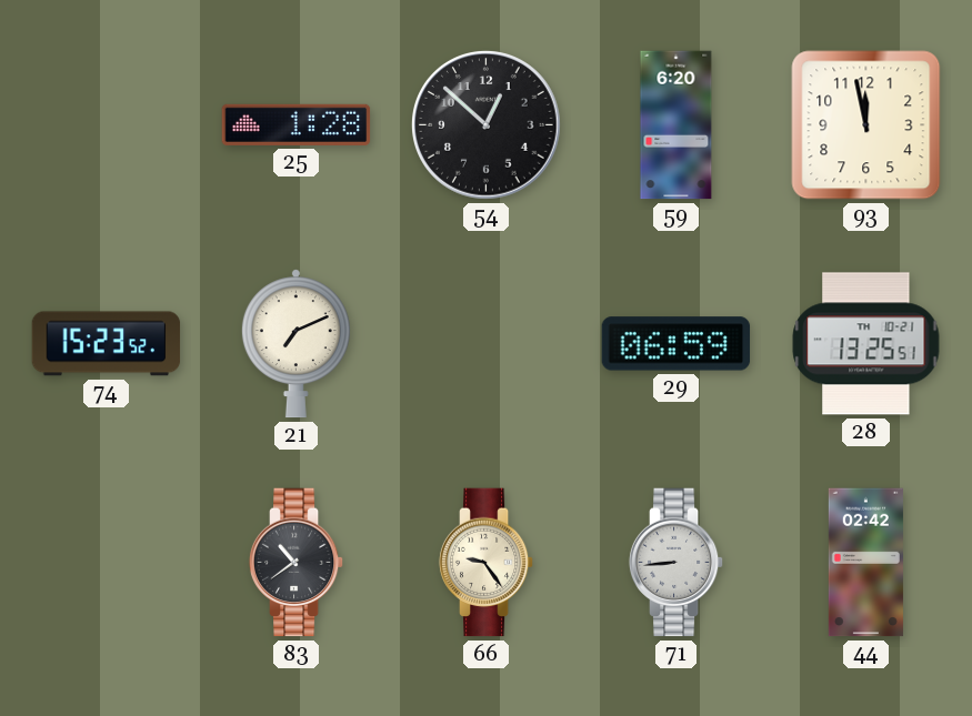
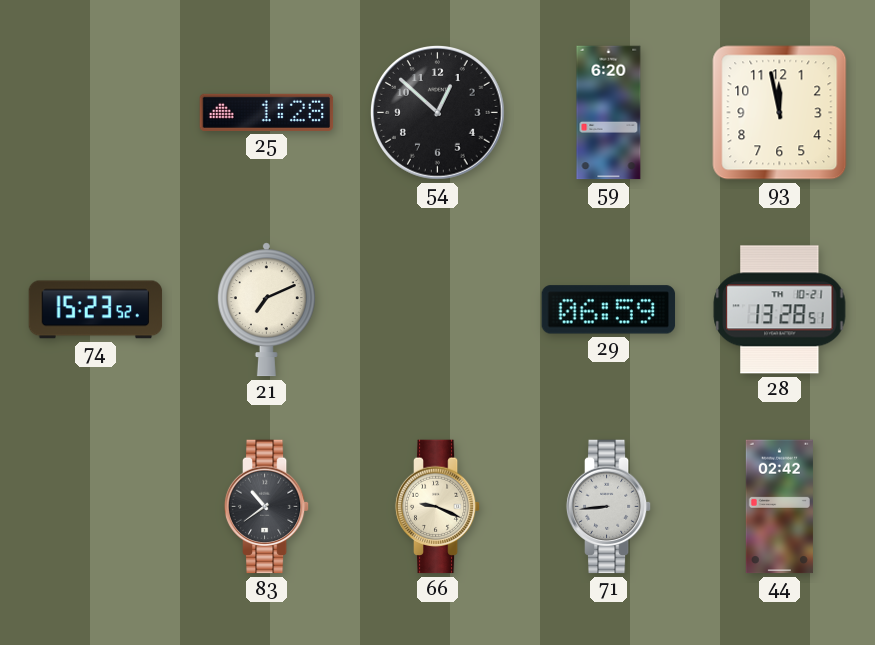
28: 13:25 -> 13:28 (780, 310)
66: 9:24 -> 9:19 (438, 507)
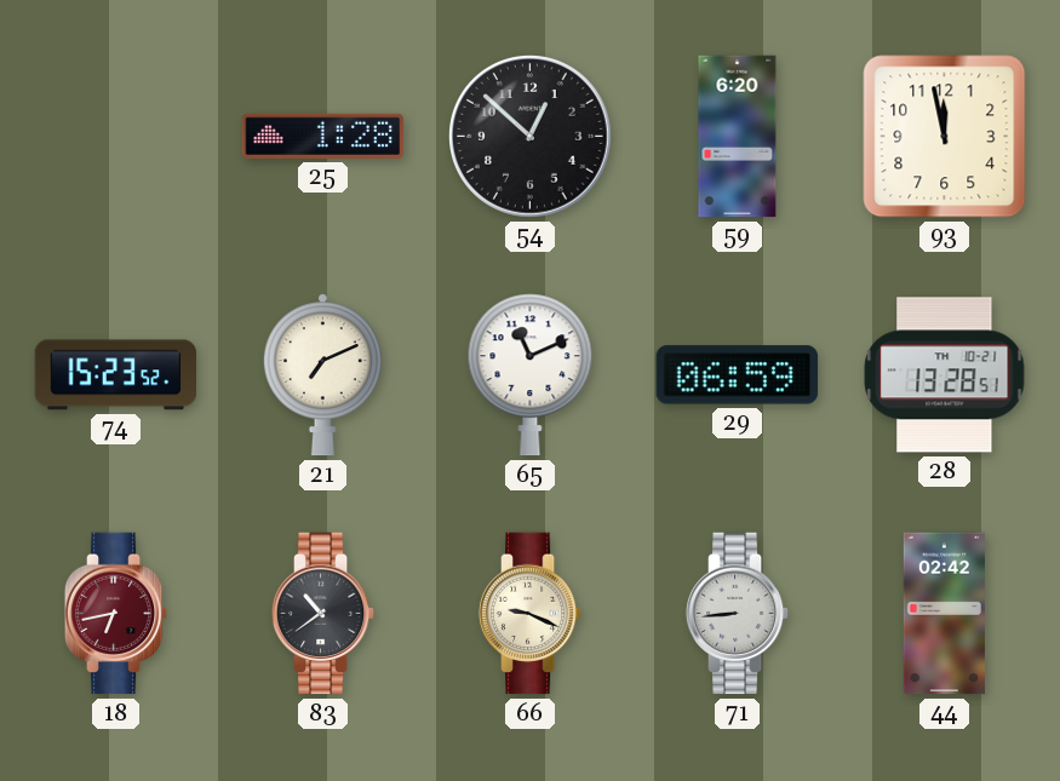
65: none -> 11:11 (531, 375)
18: none -> 6:43 (116, 614)
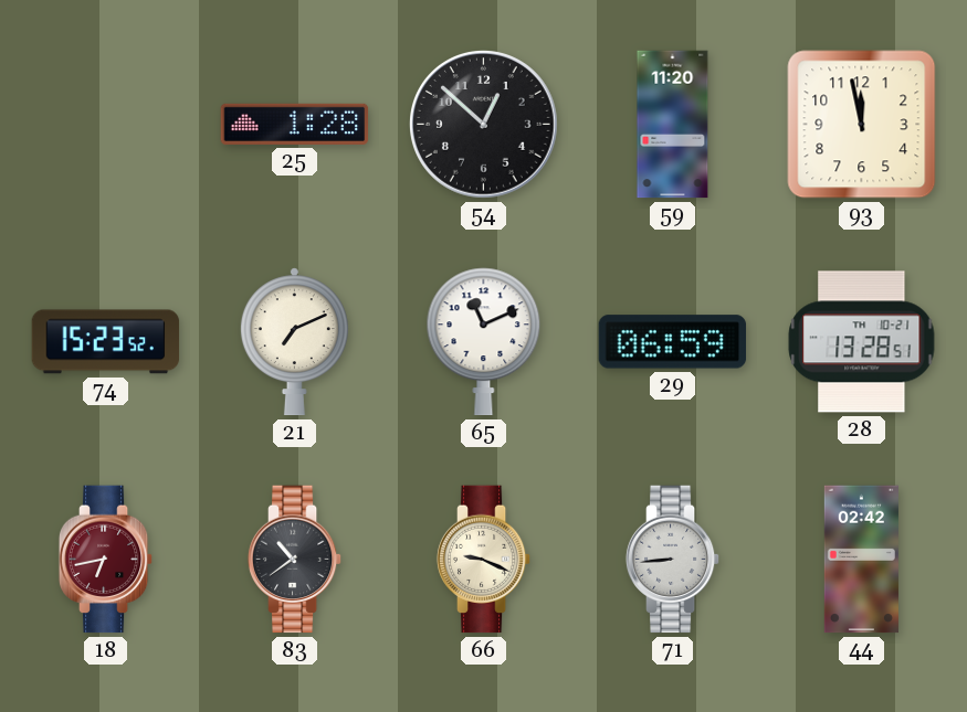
59: 6:20 -> 11:20 (673, 125)
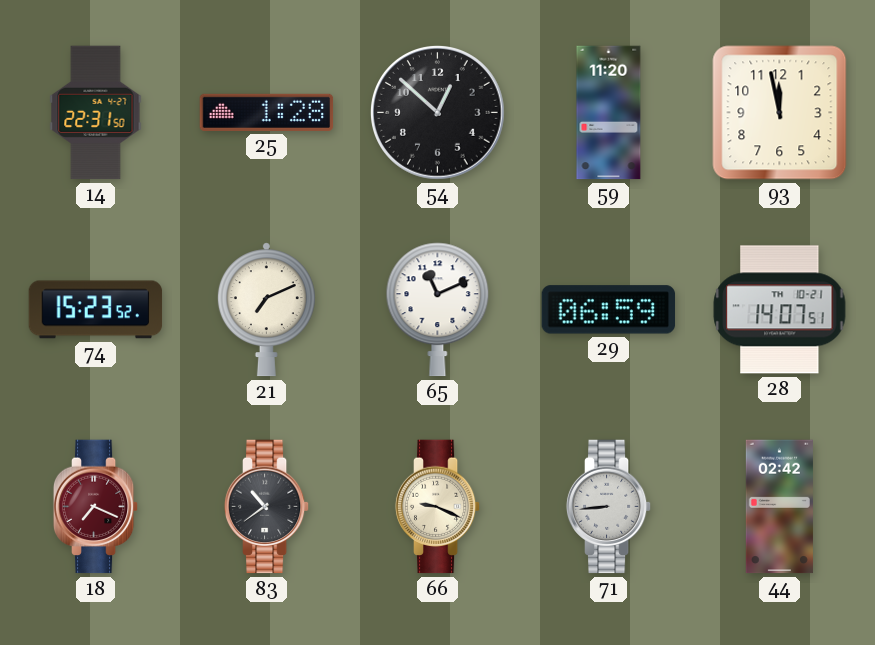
14: none -> 22:31 (96, 113)
28: 13:28 -> 14:07 (780, 310)
18: 6:43 -> 7:19 (96, 507)
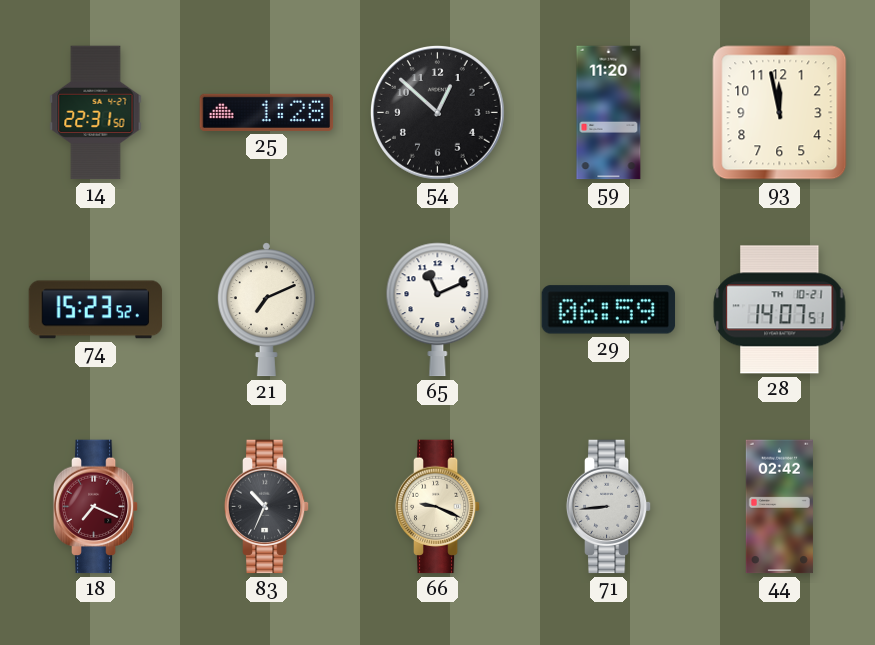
83: 10:39 -> 10:34 (267, 507)
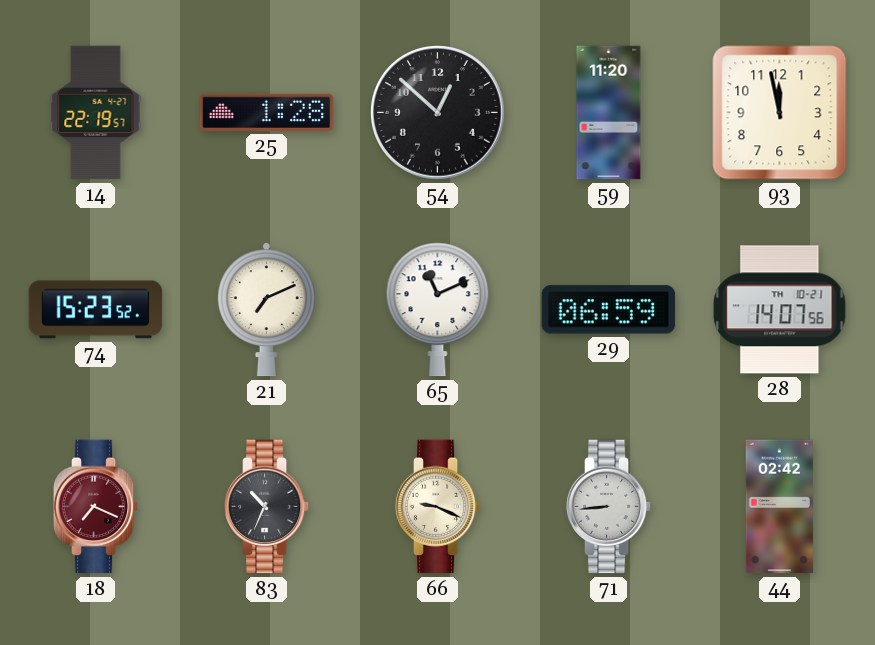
14: 22:31 -> 22:19 (96, 113)
28: 14:07:51 -> 14:07:56 (780, 310)
